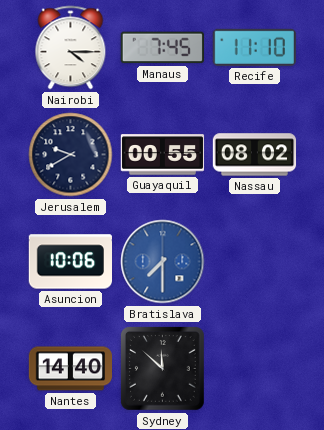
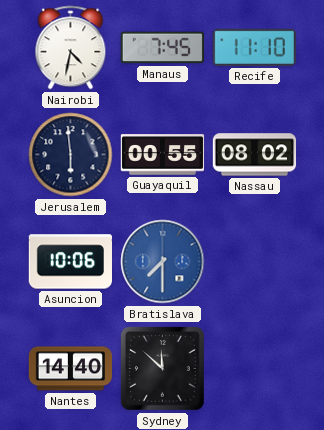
Nairobi: 4:15 -> 4:32 (71, 48)
Jerusalem: 9:40 -> 5:59 (71, 155)
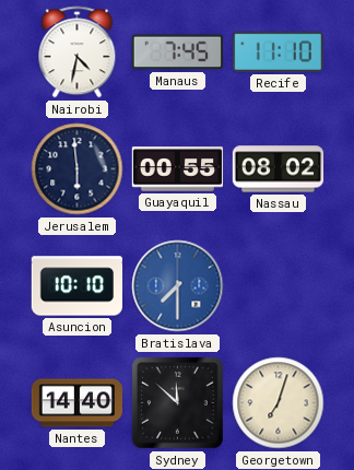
Asuncion: 10:06 -> 10:10 (76, 286)
Georgetown: none -> 7:03 (279, 403)
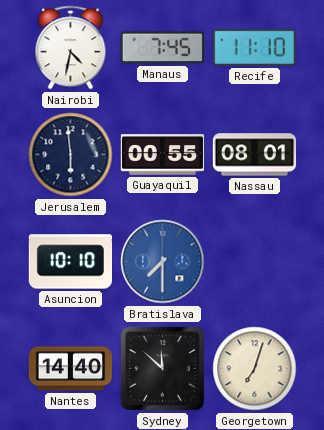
Nassau: 08:02 -> 08:01 (255, 155)
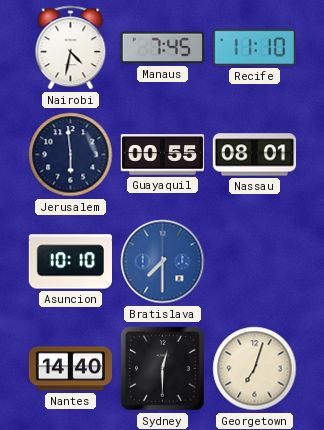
Sydney: 11:52 -> 12:30 (163, 369)
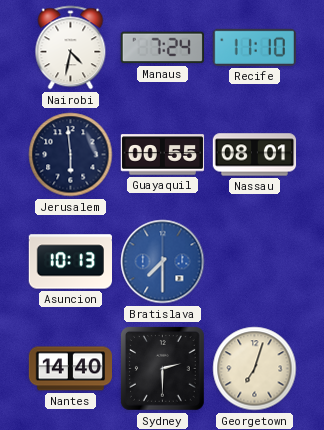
Manaus: 7:45 -> 7:24 (162, 48)
Asuncion: 10:10 -> 10:13 (70, 262)
Sydney: 12:30 -> 2:30 (163, 369)
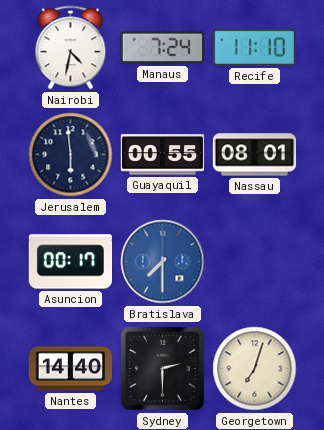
Asuncion: 10:13 -> 00:17 (70, 262)
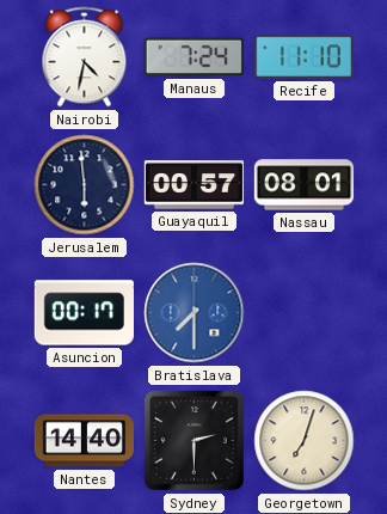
Guayaquil: 00:55 -> 00:57 (195, 185)
